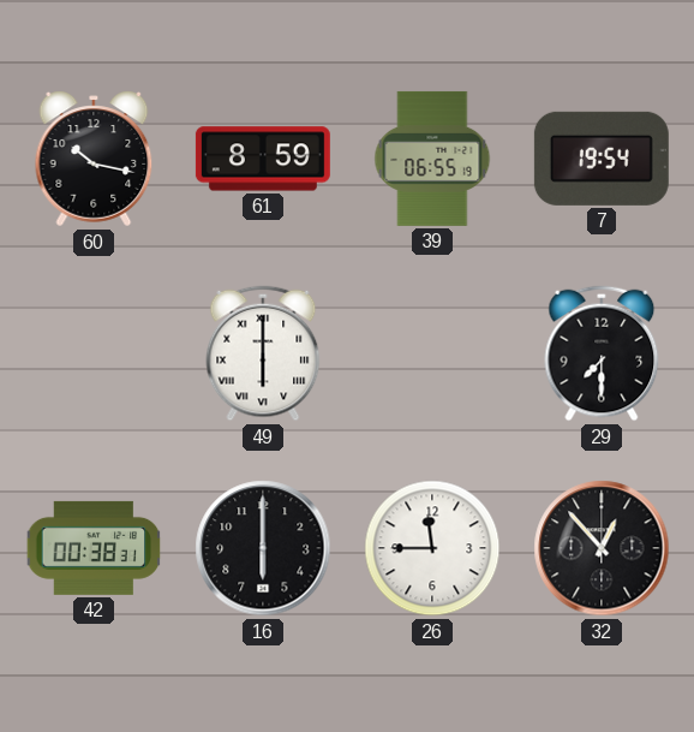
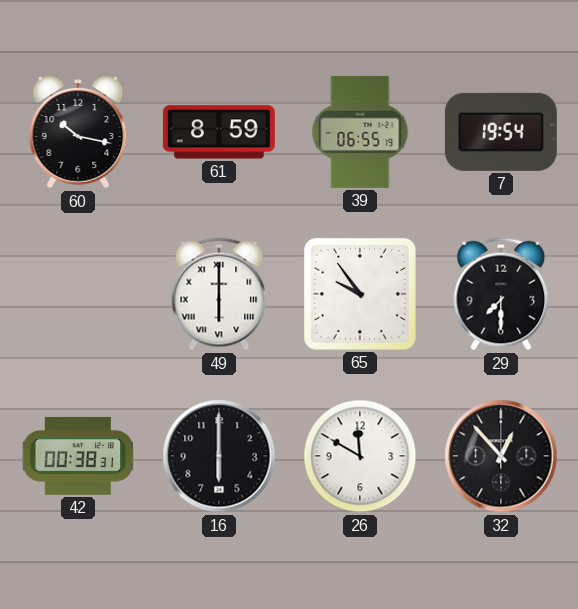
65: none -> 9:54 (360, 294)
26: 11:45 -> 11:50 (360, 456)
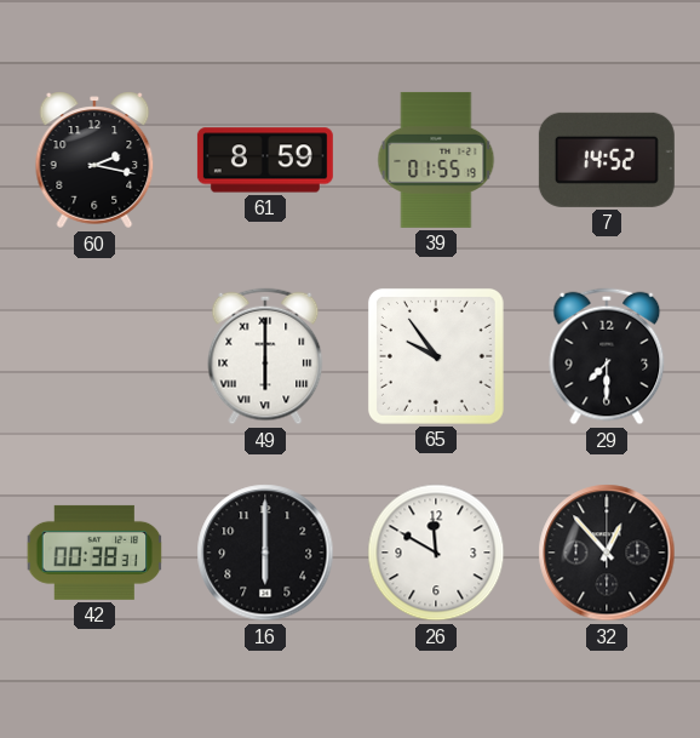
60: 10:17 -> 2:17 (94, 160)
39: 06:55 -> 01:55 (436, 160)
7: 19:54 -> 14:52 (607, 160)
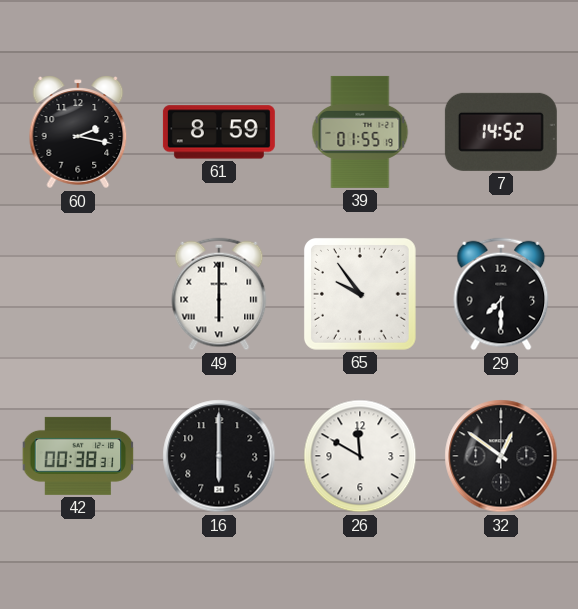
32: 12:53 -> 12:51 (501, 456)
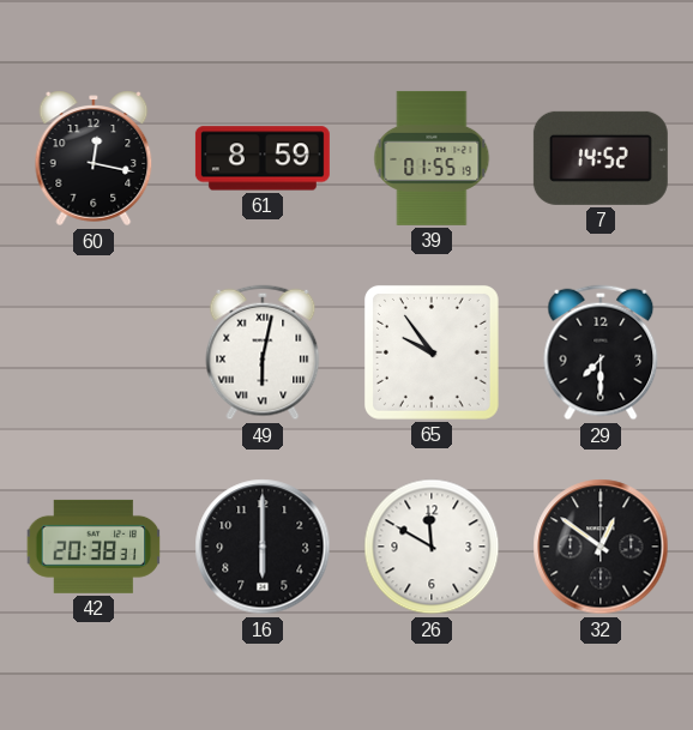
60: 2:17 -> 12:17 (94, 158)
49: 6:00 -> 6:02 (263, 352)
42: 00:38 -> 20:38 (94, 547)
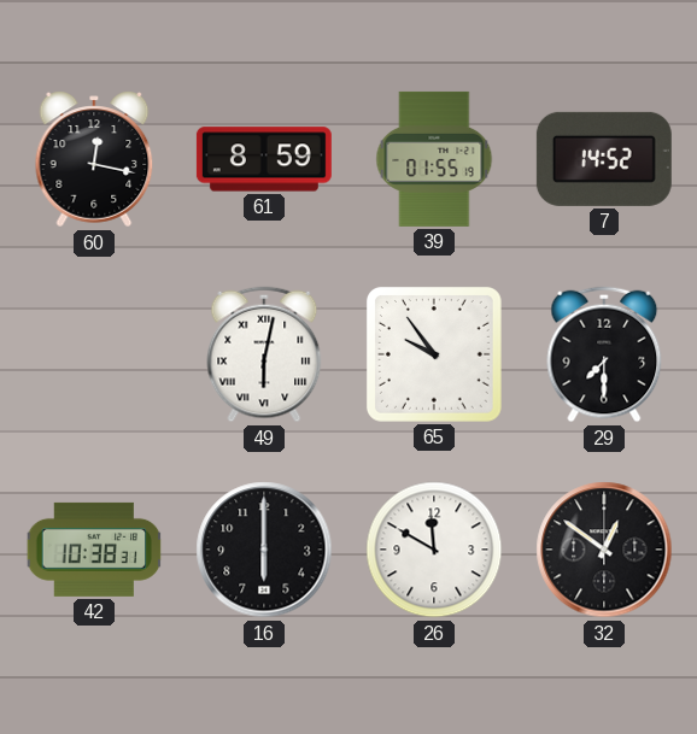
42: 20:38 -> 10:38 (94, 550)
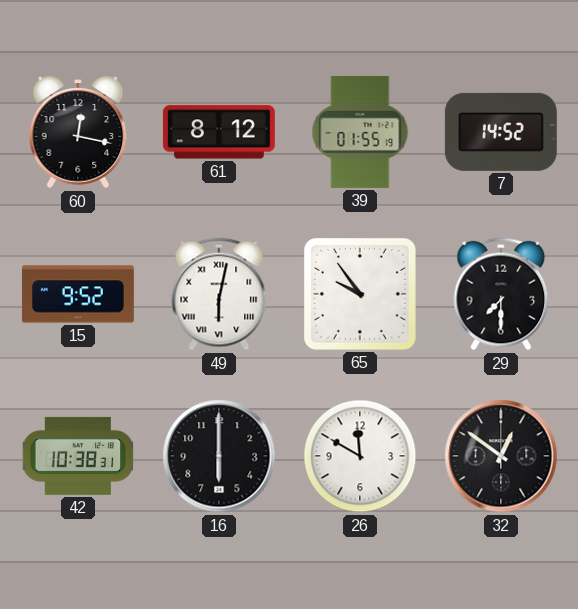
61: 8:59 -> 8:12 (219, 132)
15: none -> 9:52 (78, 294)
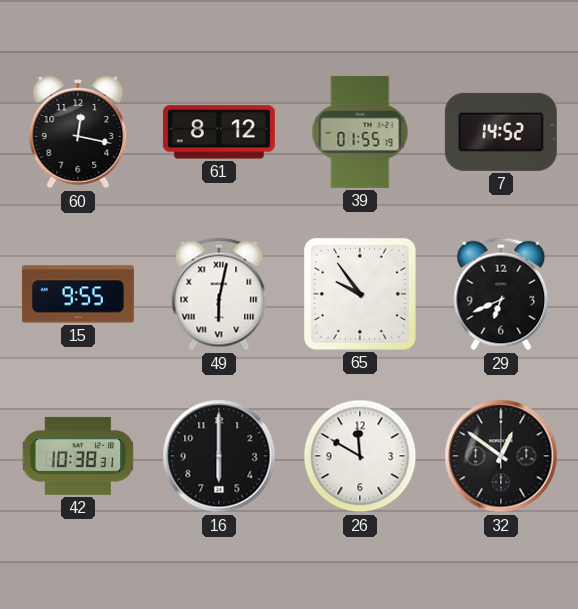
15: 9:52 -> 9:55 (78, 294)
29: 7:30 -> 6:41 (501, 294)
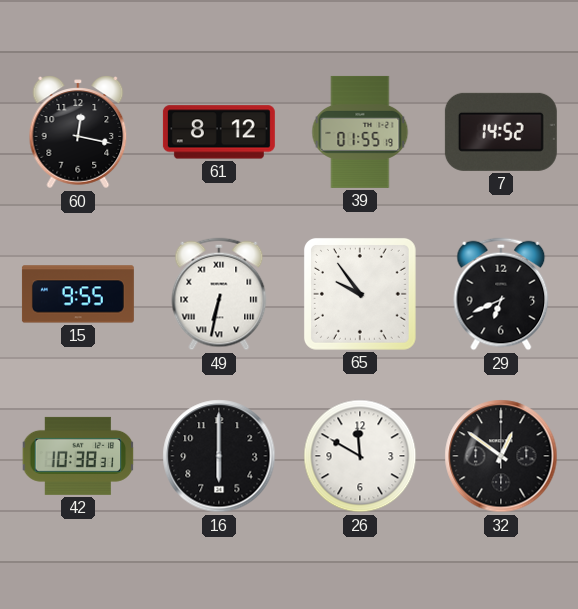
49: 6:02 -> 6:32 (219, 294)
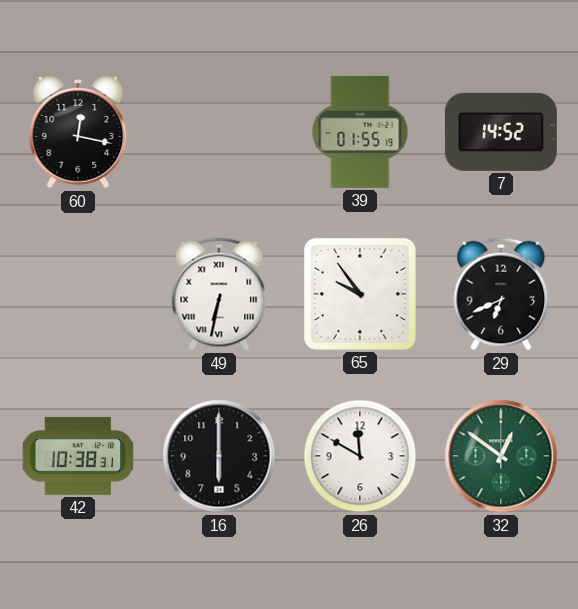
61: 8:12 -> none (219, 132)
15: 9:55 -> none (78, 294)
32 dial: black -> green (501, 456)
